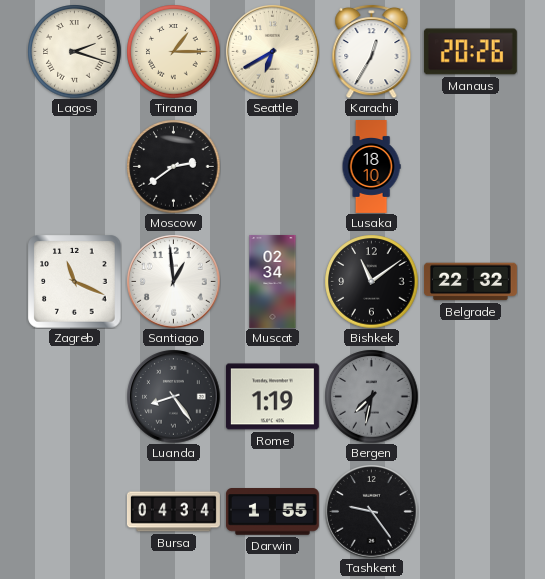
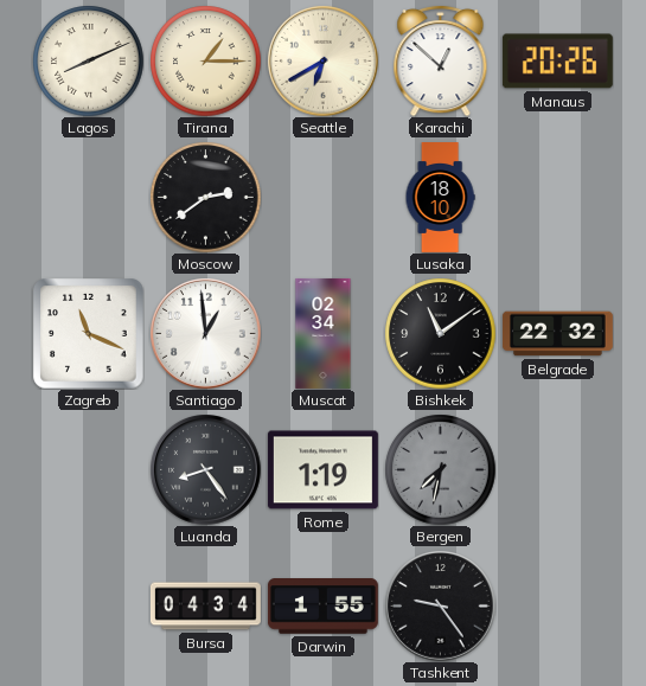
Lagos: 2:18 -> 8:11 (88, 60)
Karachi: 12:35 -> 12:52 (441, 60)
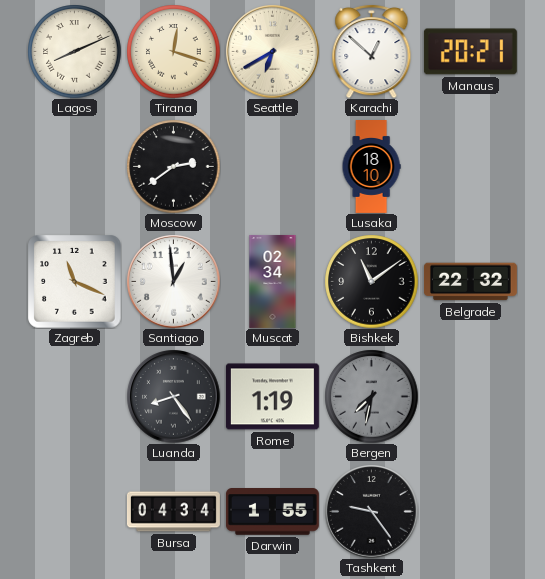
Tirana: 1:15 -> 12:18 (173, 51)
Manaus: 20:26 -> 20:21 (470, 52)
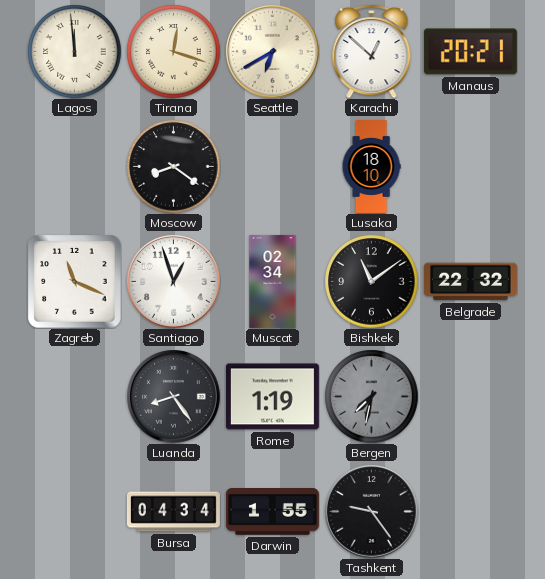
Lagos: 8:11 -> 11:59 (74, 51)
Moscow: 2:39 -> 8:21 (173, 166)
Santiago: 12:59 -> 12:57 (173, 281)
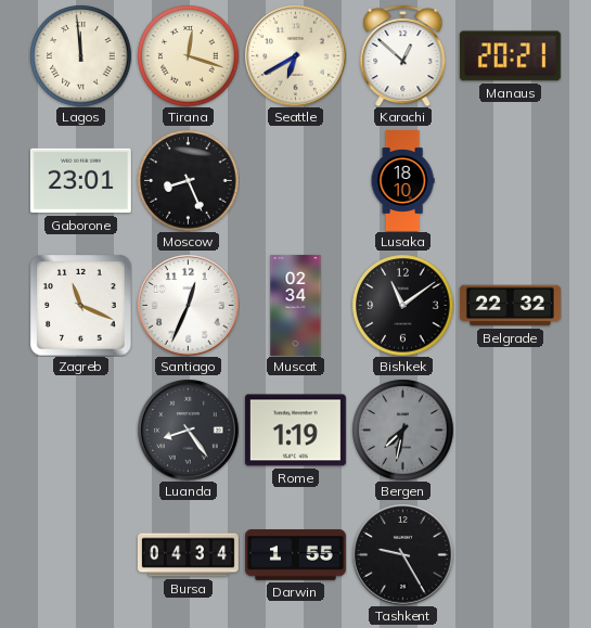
Gaborone: none -> 23:01 (80, 181)
Moscow: 8:21 -> 8:26 (188, 180)
Santiago: 12:57 -> 12:34 (188, 305)
Tashkent: 9:24 -> 9:25 (402, 554)
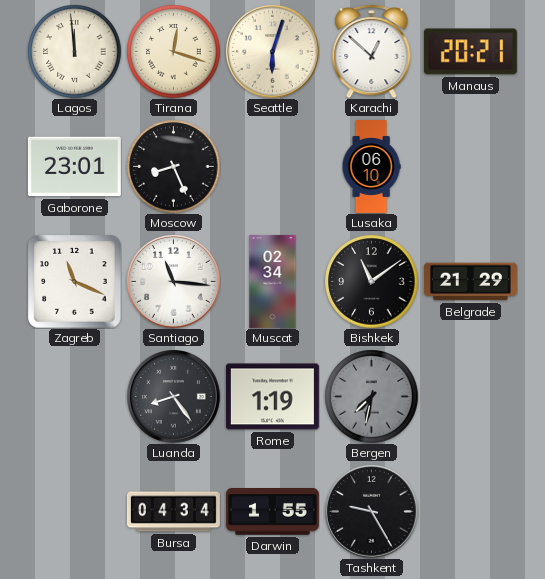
Seattle: 6:40 -> 6:03 (272, 51)
Lusaka: 18:10 -> 06:10 (371, 167)
Santiago: 12:34 -> 11:16 (173, 281)
Belgrade: 22:32 -> 21:29 (470, 282)
